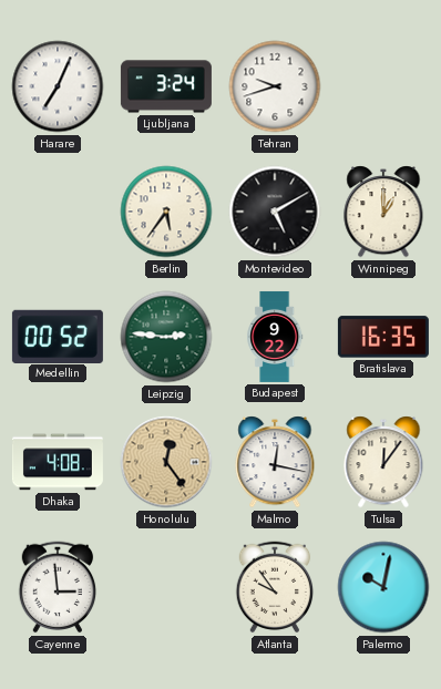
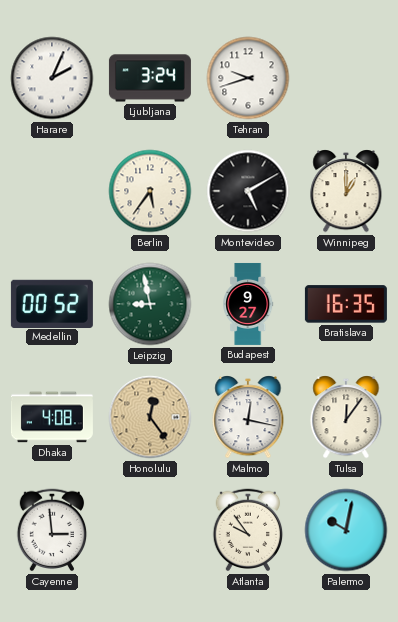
Harare: 7:04 -> 2:04 (52, 78)
Leipzig: 2:46 -> 8:58 (150, 304)
Budapest: 9:22 -> 9:27 (248, 304)
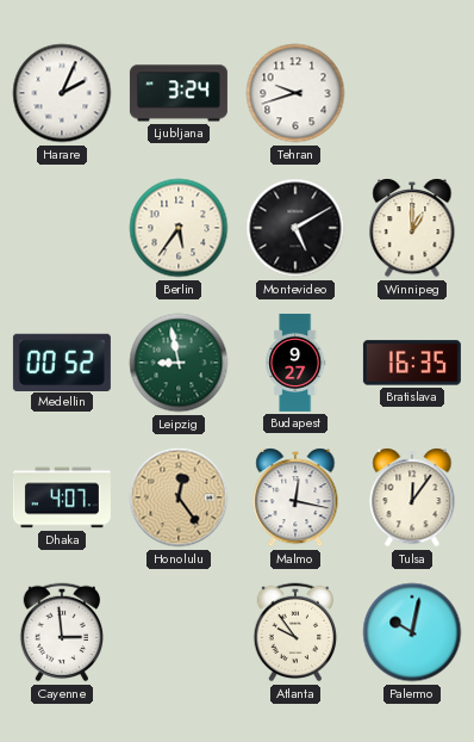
Dhaka: 4:08 -> 4:07 (62, 497)
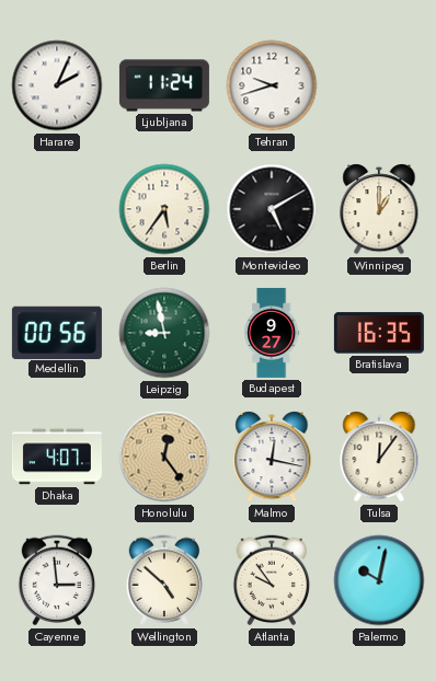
Ljubljana: 3:24 -> 11:24 (164, 85)
Medellin: 00:52 -> 00:56 (57, 332)
Wellington: none -> 4:52 (164, 580)
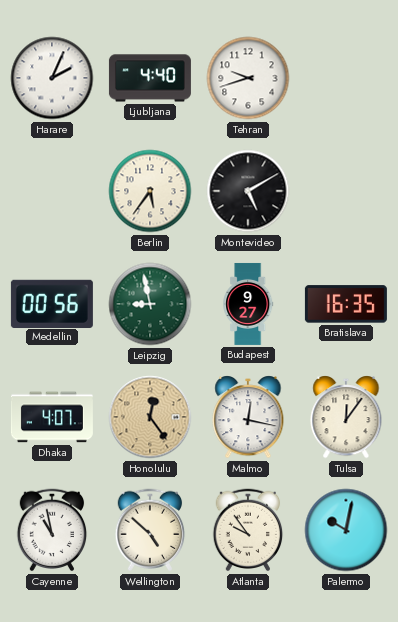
Ljubljana: 11:24 -> 4:40 (150, 78)
Winnipeg: 1:00 -> none (379, 209)
Cayenne: 2:59 -> 10:58 (52, 530)
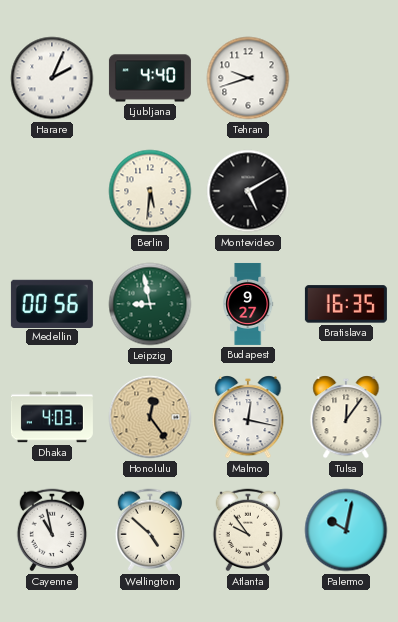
Berlin: 5:36 -> 5:31 (150, 191)
Dhaka: 4:07 -> 4:03 (52, 417)
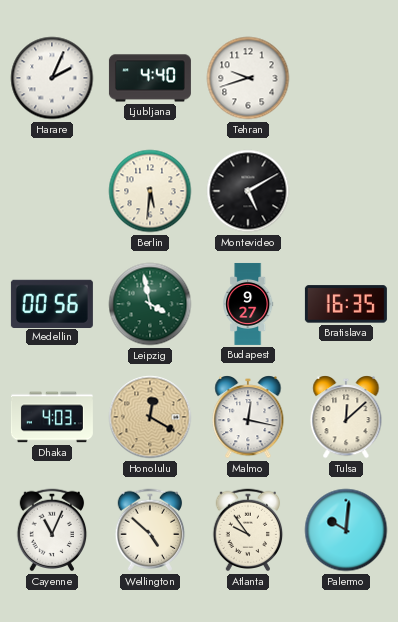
Leipzig: 8:58 -> 3:58 (150, 304)
Honolulu: 12:24 -> 12:20 (150, 417)
Tulsa: 12:06 -> 12:08 (346, 417)
Cayenne: 10:58 -> 11:04 (52, 530)
Palermo: 10:02 -> 10:01 (346, 530)
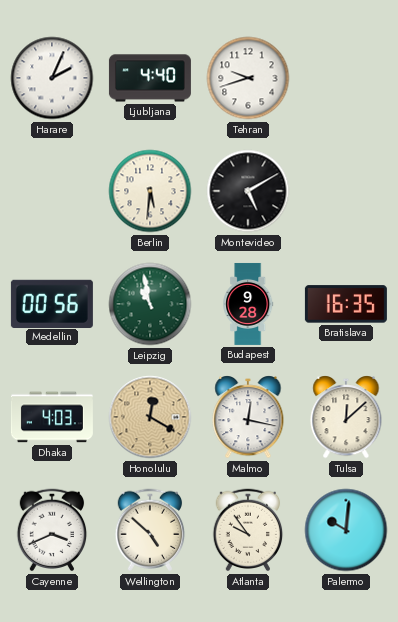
Leipzig: 3:58 -> 10:58 (150, 304)
Budapest: 9:27 -> 9:28 (248, 304)
Cayenne: 11:04 -> 3:41 (52, 530)
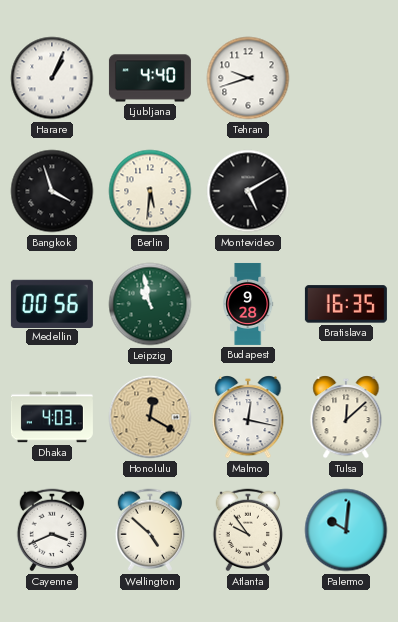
Harare: 2:04 -> 1:04 (52, 78)
Bangkok: none -> 3:57 (52, 191)
